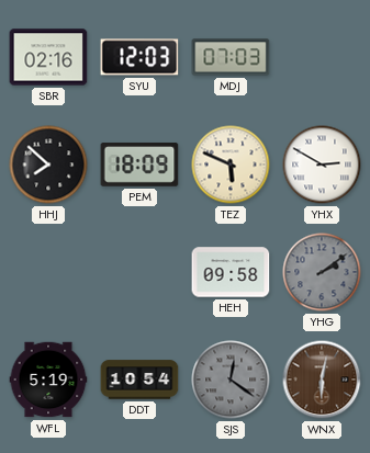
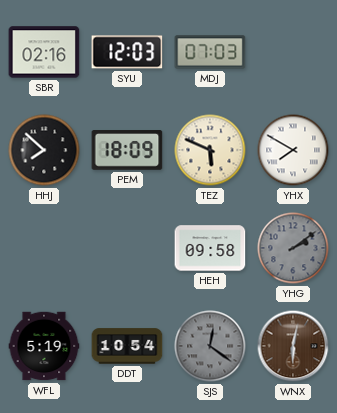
YHX: 2:50 -> 7:50 (293, 150)
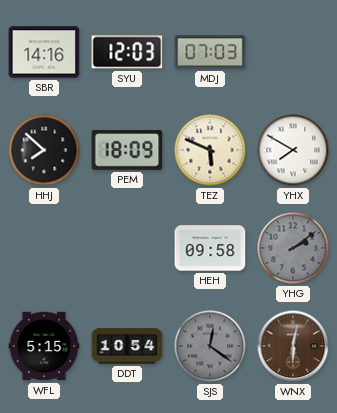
SBR: 02:16 -> 14:16 (44, 52)
WFL: 5:19 -> 5:15 (44, 346)
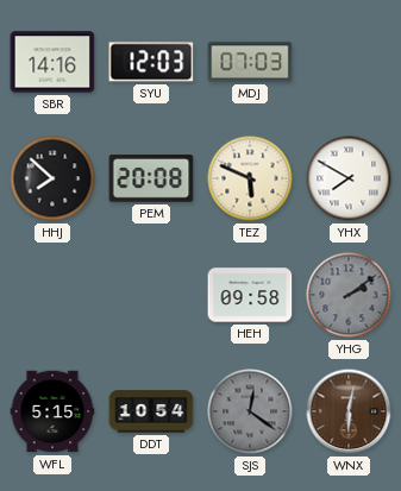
PEM: 18:09 -> 20:08 (151, 178)
